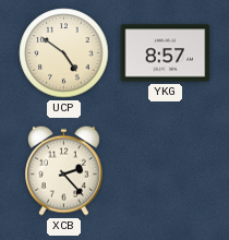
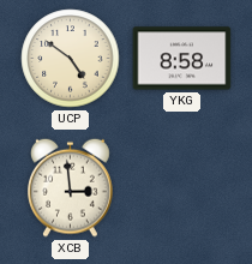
YKG: 8:57 -> 8:58 (182, 59)
XCB: 2:23 -> 2:59 (71, 187)
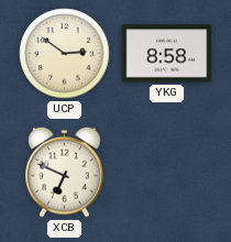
UCP: 4:51 -> 2:51 (65, 54)
XCB: 2:59 -> 6:49 (65, 172)
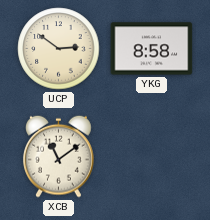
XCB: 6:49 -> 11:09 (59, 156)
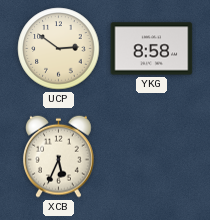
XCB: 11:09 -> 5:34 (59, 156)
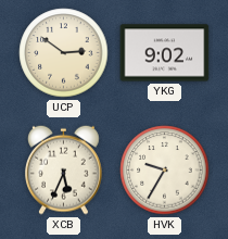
YKG: 8:58 -> 9:02 (165, 53)
HVK: none -> 9:35 (165, 171)
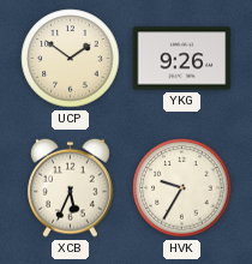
UCP: 2:51 -> 1:51 (71, 59)
YKG: 9:02 -> 9:26 (182, 59)
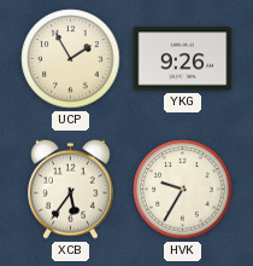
UCP: 1:51 -> 1:55 (71, 59)
XCB: 5:34 -> 5:36 (71, 189)
